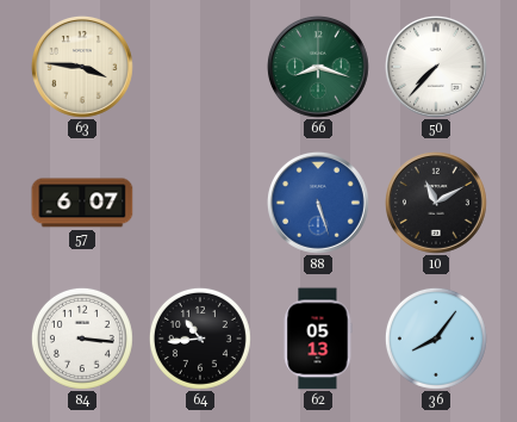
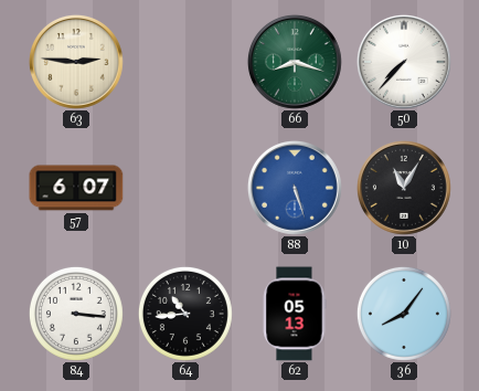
63: 3:46 -> 2:46 (76, 62)
10: 11:10 -> 11:05 (404, 188)
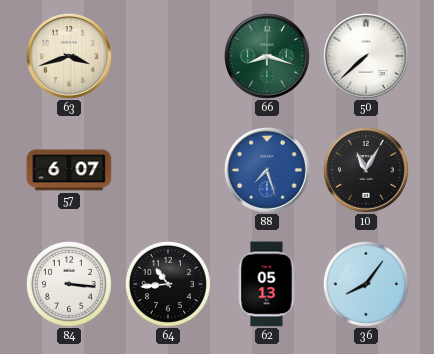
63: 2:46 -> 3:42 (69, 56)
50: 7:37 -> 7:38 (366, 56)
88: 5:27 -> 7:27 (267, 170)
